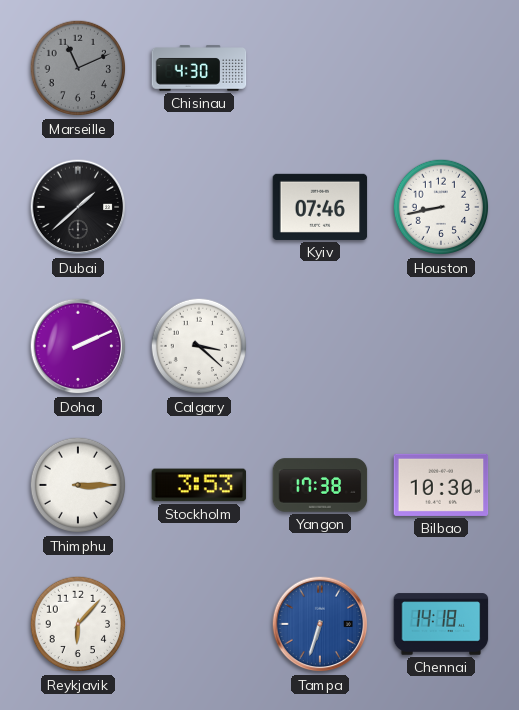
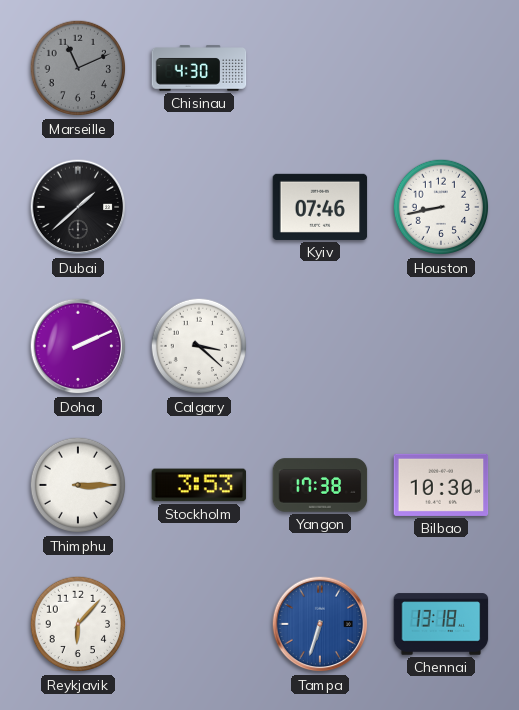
Chennai: 14:18 -> 13:18 (441, 624)
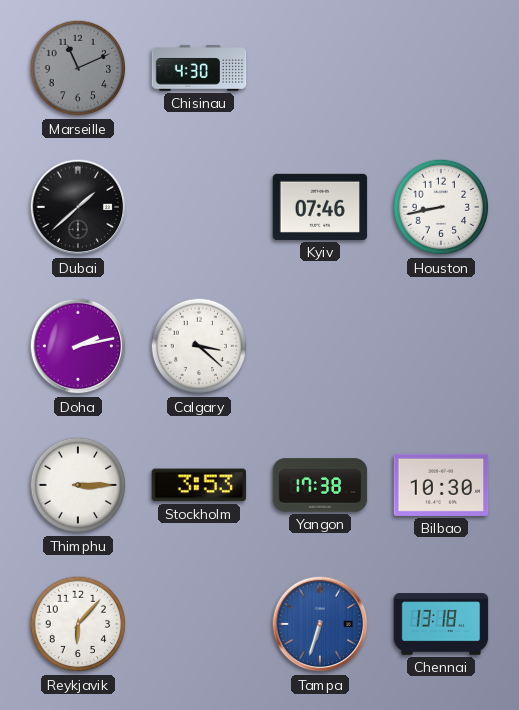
Doha: 2:11 -> 2:13 (78, 346)
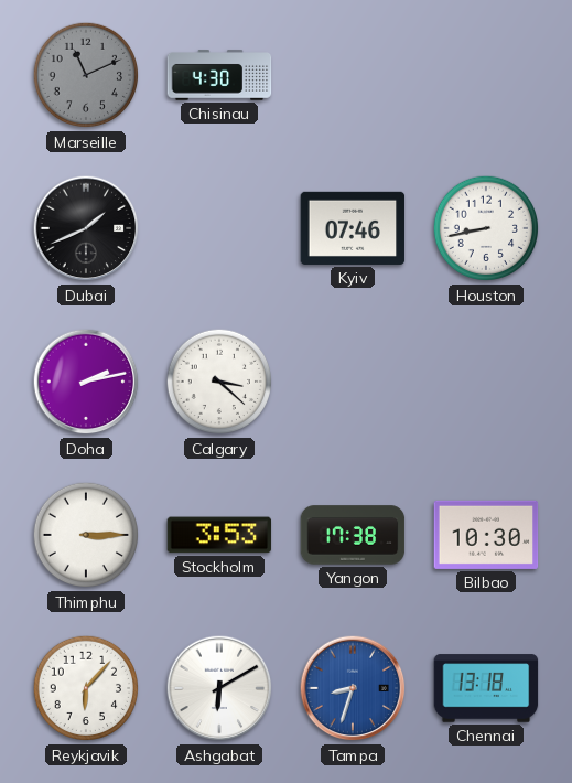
Dubai: 1:38 -> 1:41 (86, 228)
Ashgabat: none -> 6:10 (219, 688)
Tampa: 6:33 -> 8:33 (353, 688)
